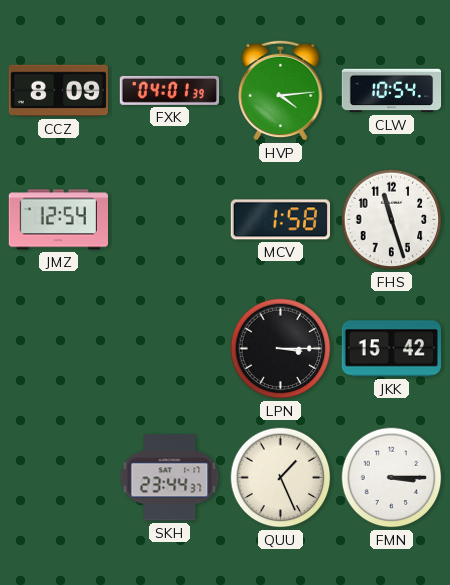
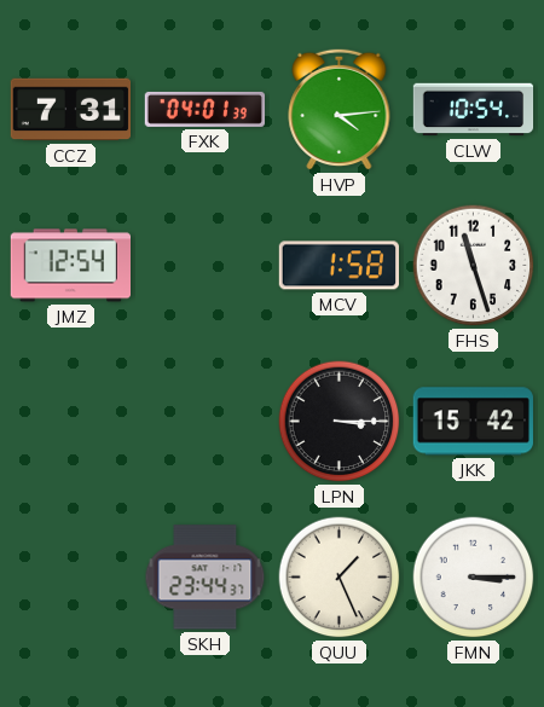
CCZ: 8:09 -> 7:31 (70, 110)
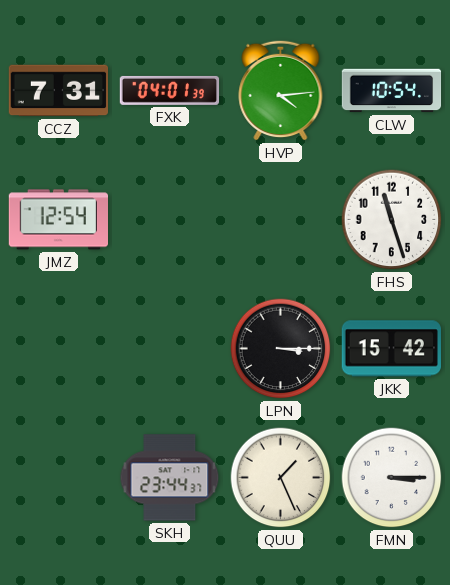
MCV: 1:58 -> none (338, 266)
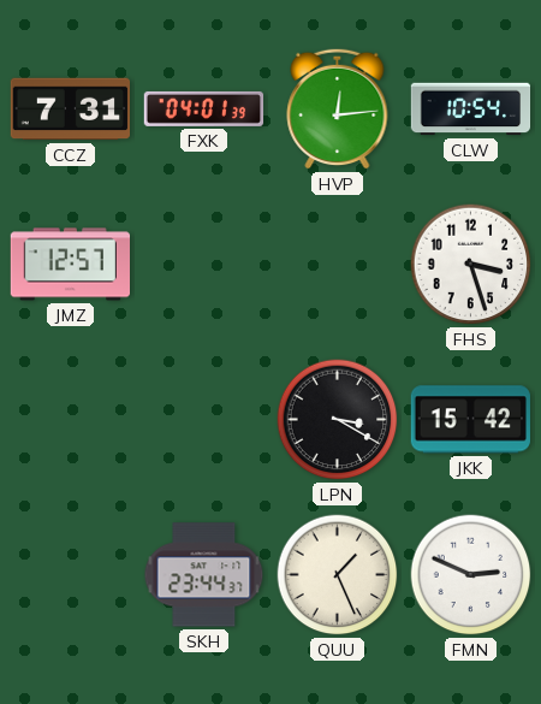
HVP: 4:14 -> 12:14 (338, 108)
JMZ: 12:54 -> 12:57 (70, 265)
FHS: 11:27 -> 3:27 (471, 265)
LPN: 3:15 -> 3:20 (338, 420)
FMN: 3:15 -> 2:49 (471, 575)
